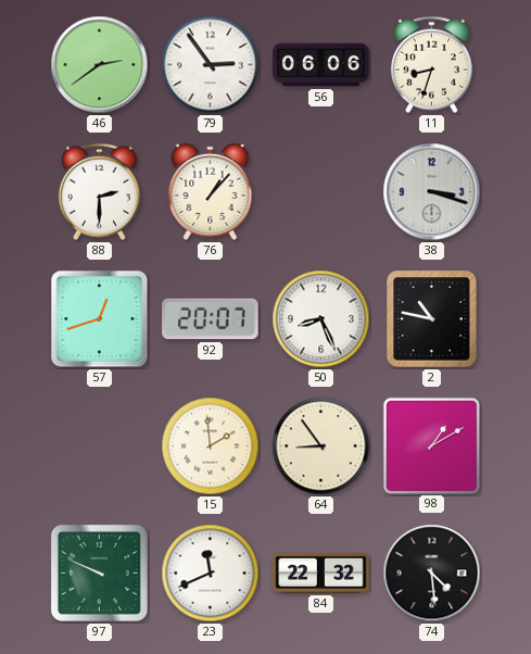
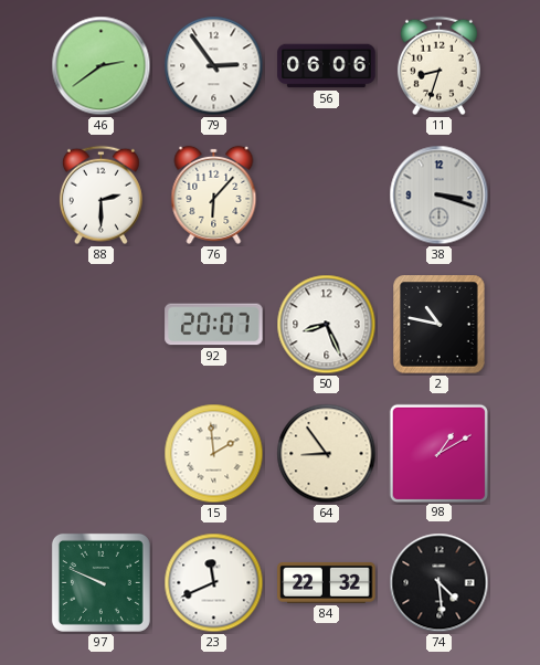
76: 1:07 -> 6:07 (214, 194)
57: 12:42 -> none (100, 319)
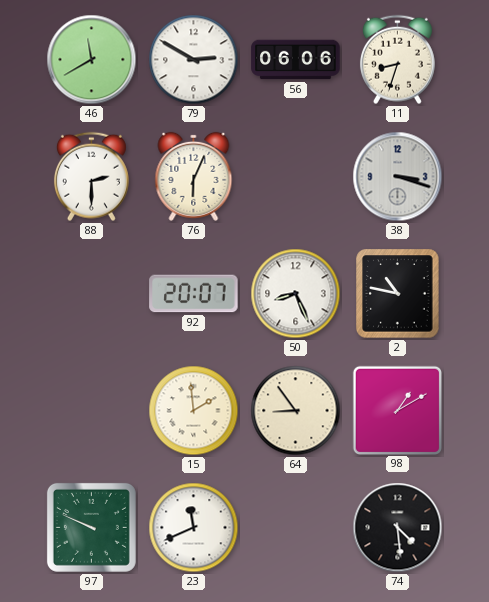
46: 2:39 -> 11:40 (92, 60)
79: 2:54 -> 2:50 (194, 60)
76: 6:07 -> 6:04 (194, 176)
84: 22:32 -> none (327, 582)
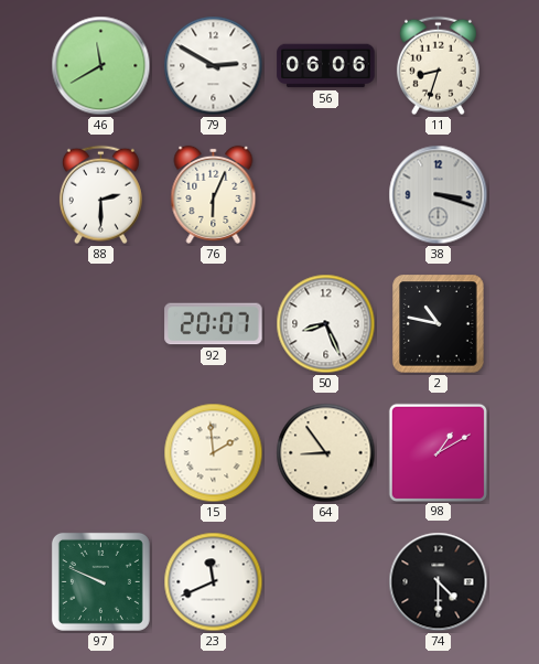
74: 4:29 -> 4:30 (439, 582)
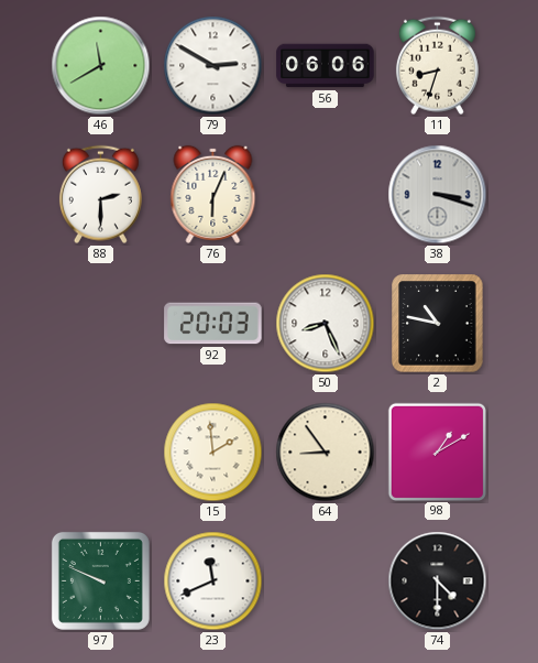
92: 20:07 -> 20:03 (213, 324)
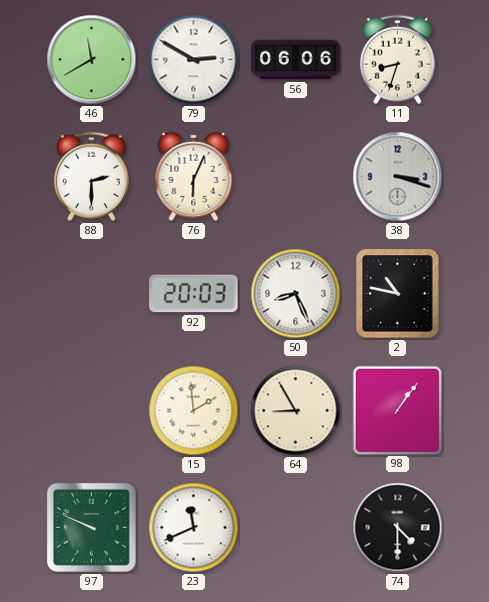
64: 8:54 -> 8:55 (296, 411)
98: 1:10 -> 1:06 (397, 410)
